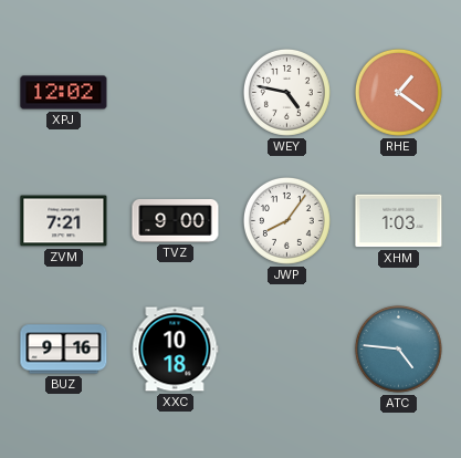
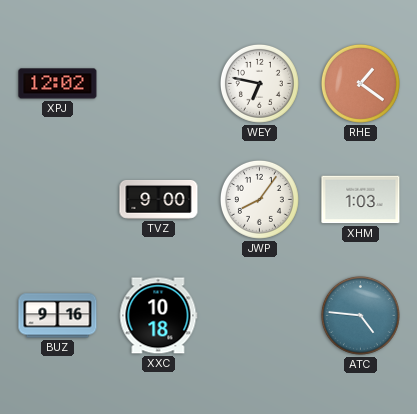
WEY: 4:47 -> 6:47 (259, 83)
ZVM: 7:21 -> none (64, 221)
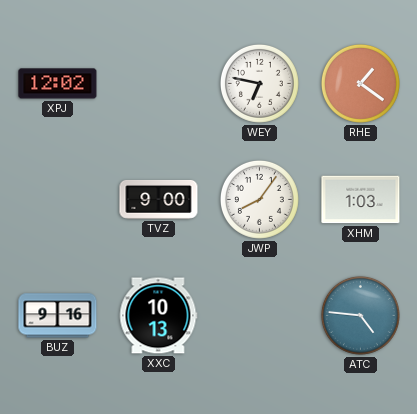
XXC: 10:18 -> 10:13 (158, 316)
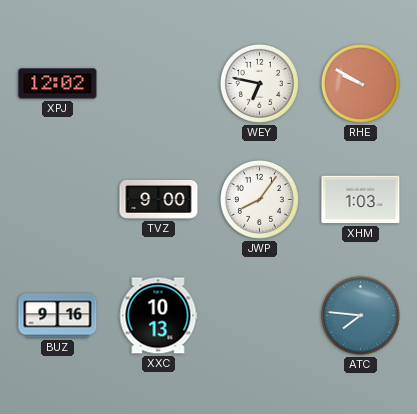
RHE: 1:21 -> 9:50 (360, 83)
ATC: 4:46 -> 7:46 (360, 315)
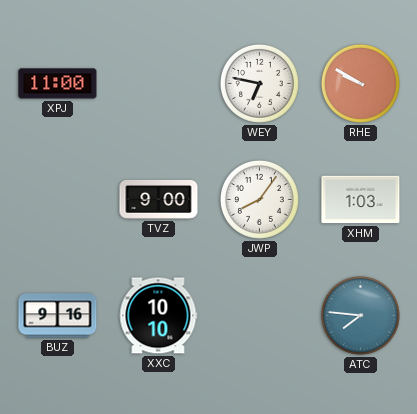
XPJ: 12:02 -> 11:00 (58, 84)
XXC: 10:13 -> 10:10 (158, 316)
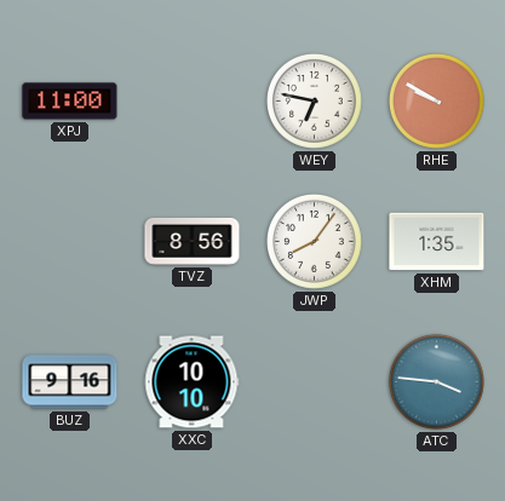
TVZ: 9:00 -> 8:56 (193, 242)
XHM: 1:03 -> 1:35 (437, 242)
ATC: 7:46 -> 3:46 (436, 381)
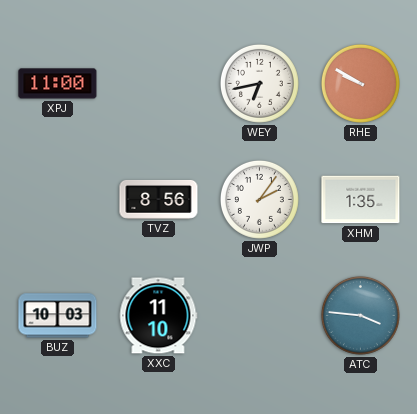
WEY: 6:47 -> 6:43 (259, 83)
JWP: 8:06 -> 2:06 (259, 199)
BUZ: 9:16 -> 10:03 (58, 316)
XXC: 10:10 -> 11:10 (158, 316)
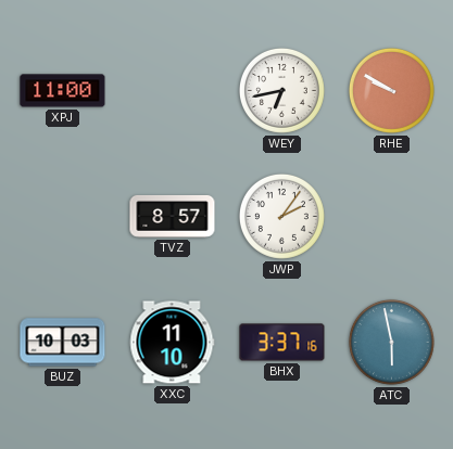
TVZ: 8:56 -> 8:57 (173, 217)
XHM: 1:35 -> none (361, 200)
BHX: none -> 3:37 (282, 343)
ATC: 3:46 -> 5:58 (391, 342)
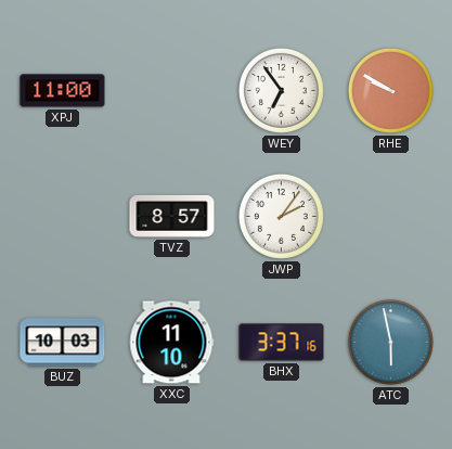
WEY: 6:43 -> 6:54 (281, 90)
